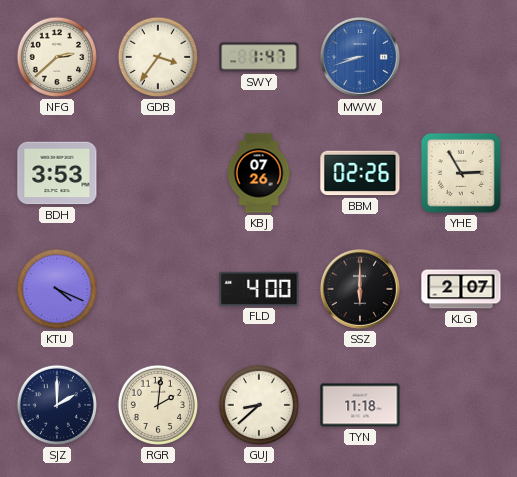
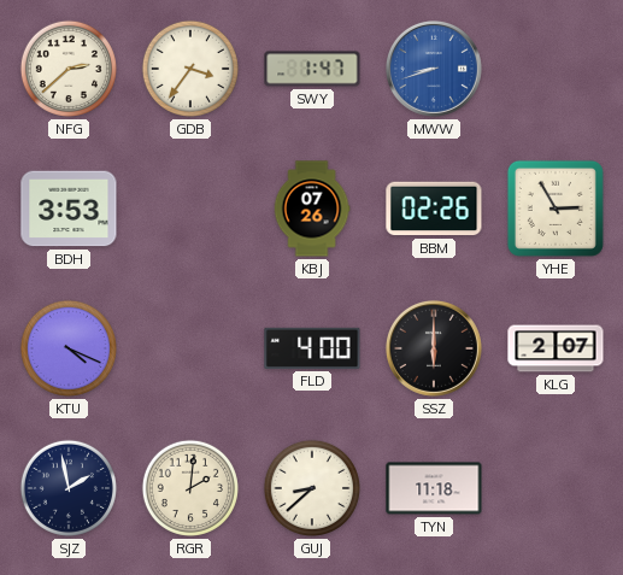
SJZ: 2:00 -> 1:58 (69, 488)
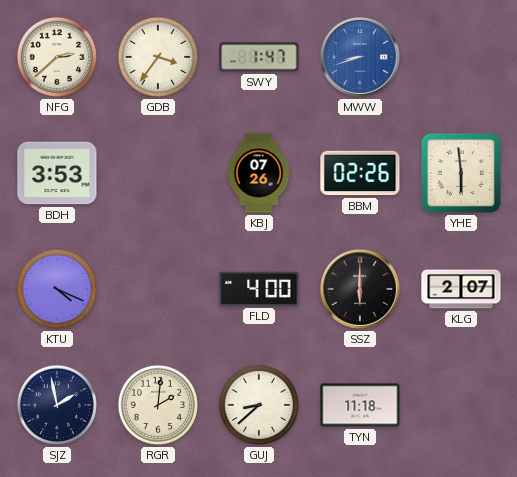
YHE: 2:55 -> 5:59 (461, 173)
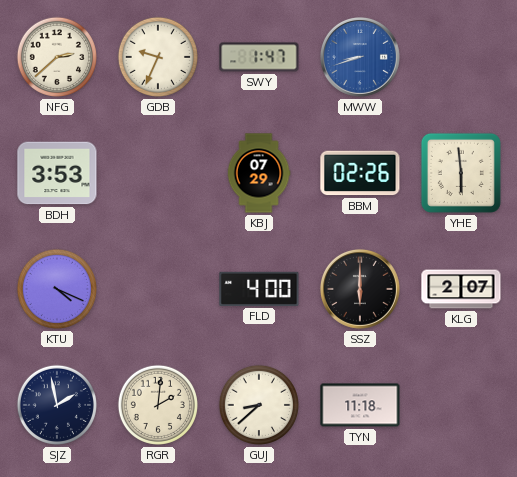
GDB: 3:36 -> 9:34 (158, 57)
KBJ: 07:26 -> 07:29 (259, 173)
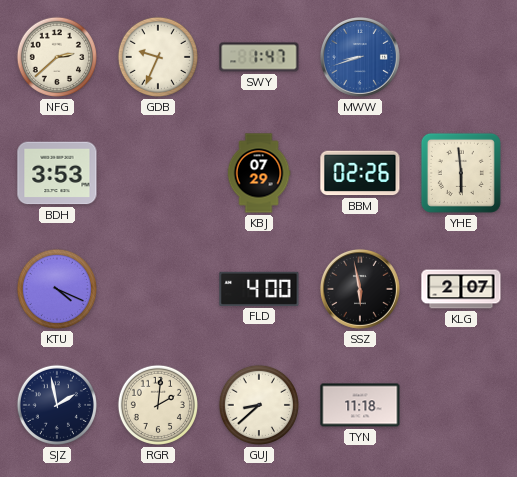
SSZ: 6:00 -> 5:58 (360, 289)
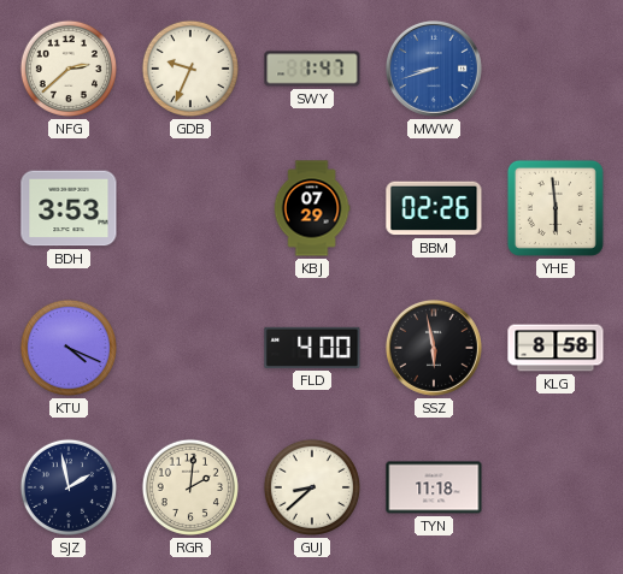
KLG: 2:07 -> 8:58 (556, 348)
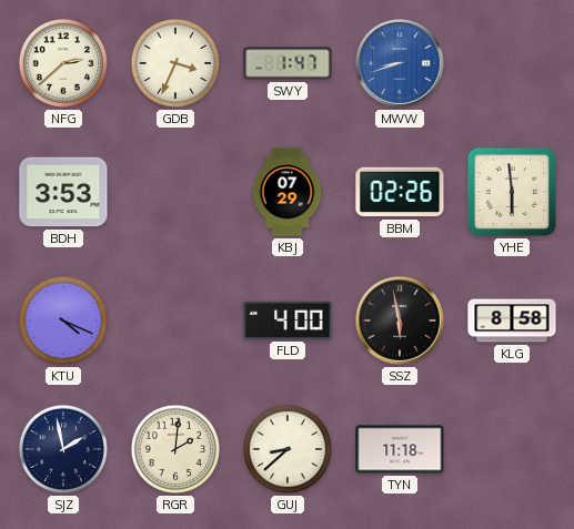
GDB: 9:34 -> 3:34 (175, 63)
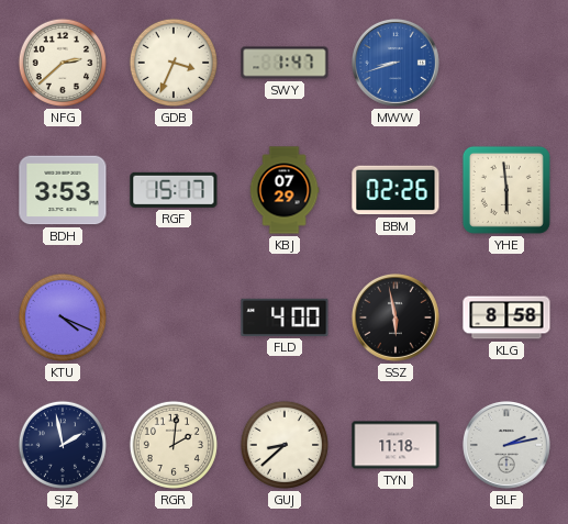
RGF: none -> 15:17 (174, 190)
BLF: none -> 2:13 (506, 445)
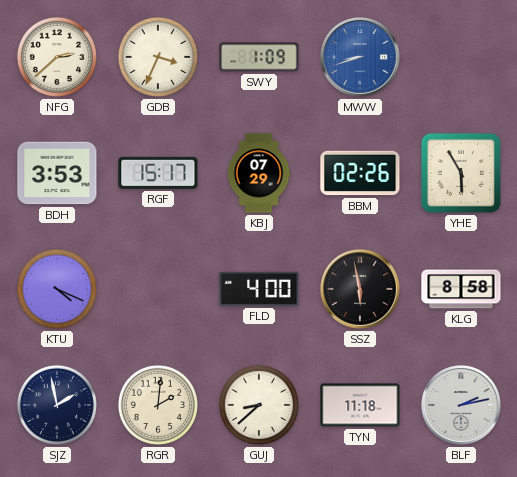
SWY: 1:47 -> 1:09 (259, 57)
YHE: 5:59 -> 5:55 (461, 173)
